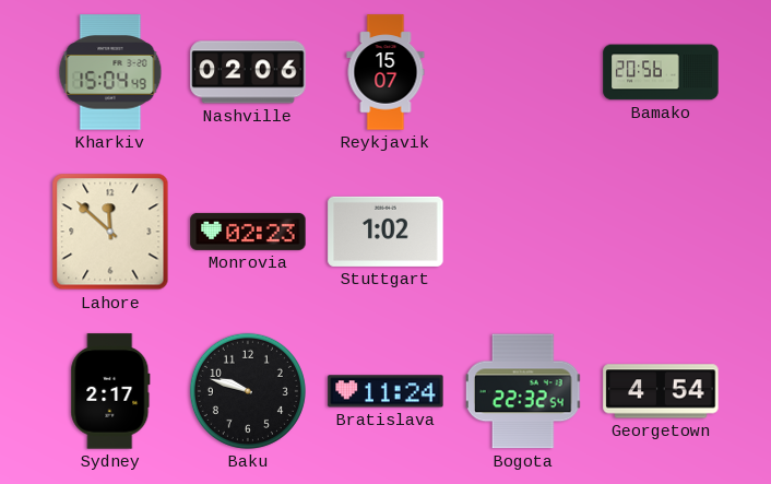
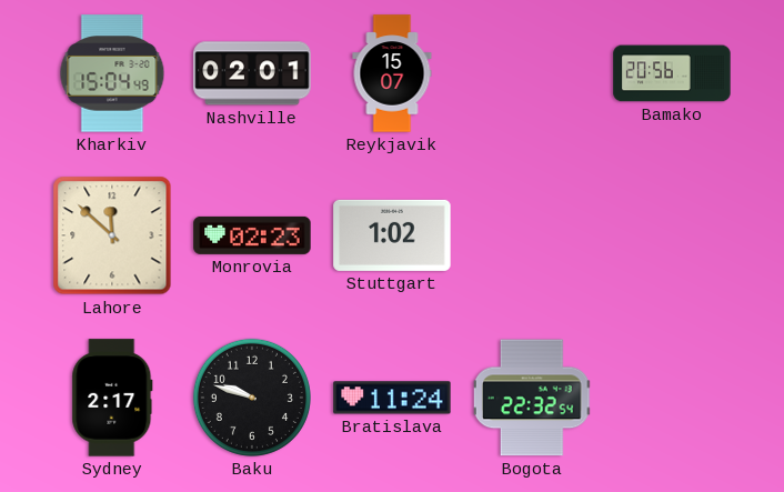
Nashville: 02:06 -> 02:01 (252, 73)
Georgetown: 4:54 -> none (661, 391)
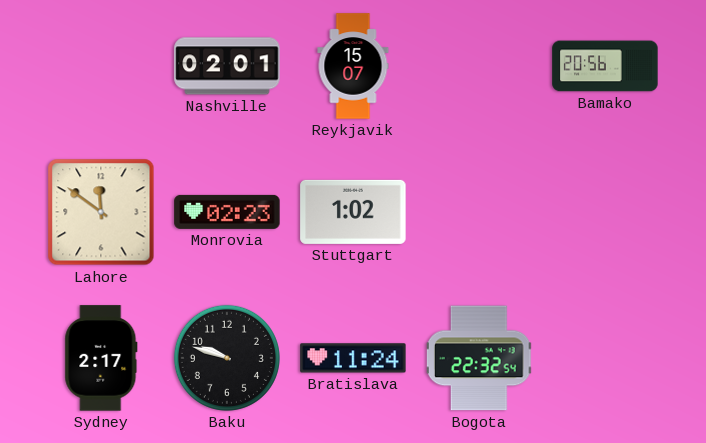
Kharkiv: 15:04 -> none (112, 73)
Lahore: 11:52 -> 11:51 (101, 212)
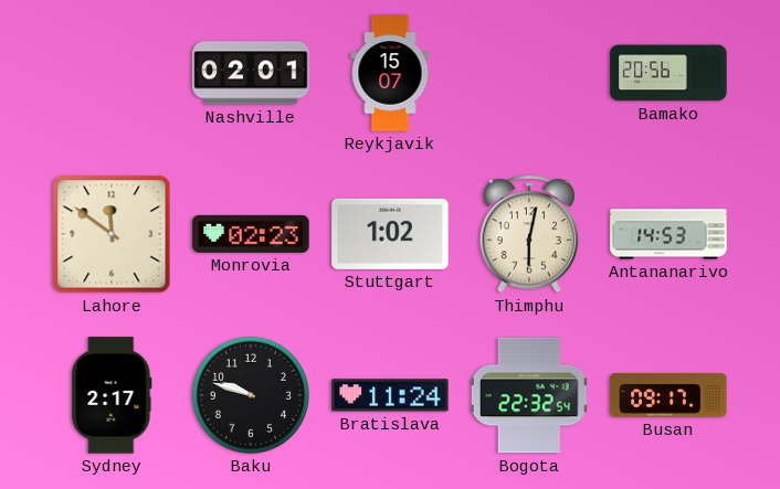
Thimphu: none -> 6:02 (528, 235)
Antananarivo: none -> 14:53 (668, 234)
Busan: none -> 09:17 (668, 395)
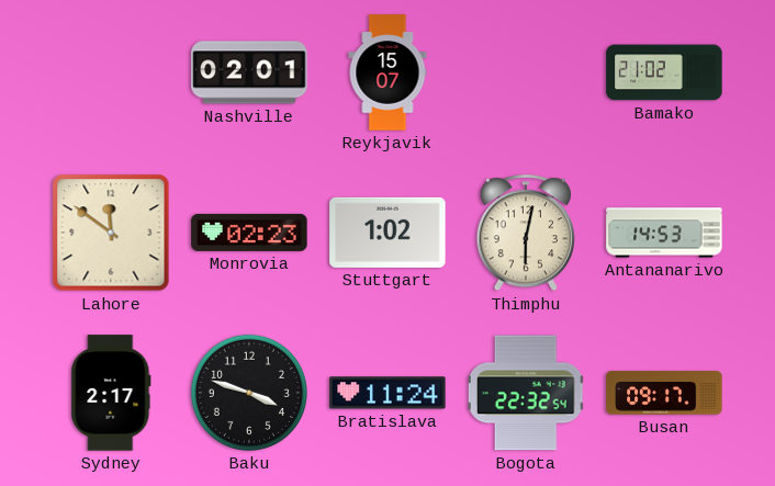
Bamako: 20:56 -> 21:02 (664, 72)
Baku: 9:48 -> 3:48 (249, 393)
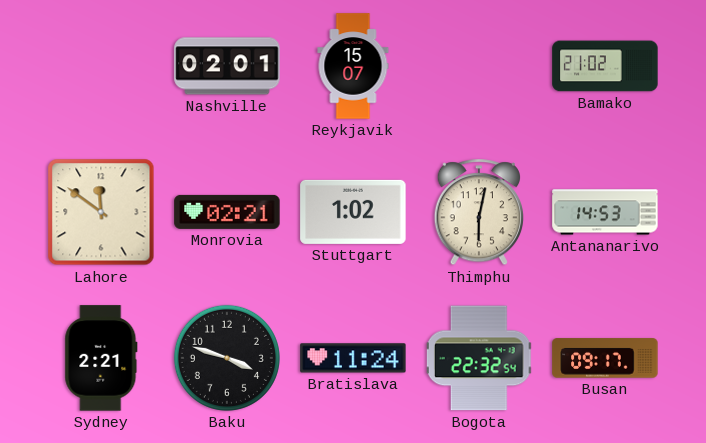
Monrovia: 02:23 -> 02:21 (227, 212)
Sydney: 2:17 -> 2:21 (101, 358)
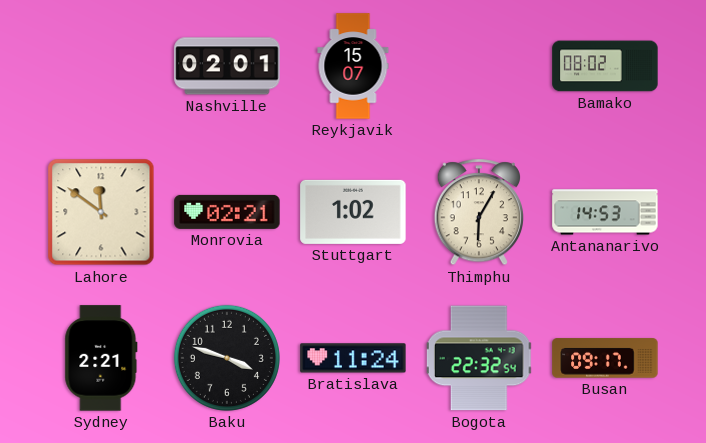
Bamako: 21:02 -> 08:02 (605, 66)
Thimphu: 6:02 -> 6:05 (478, 213)
